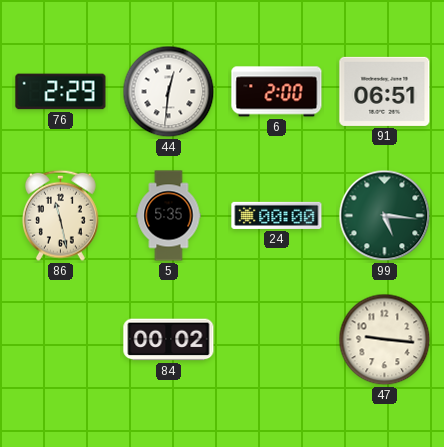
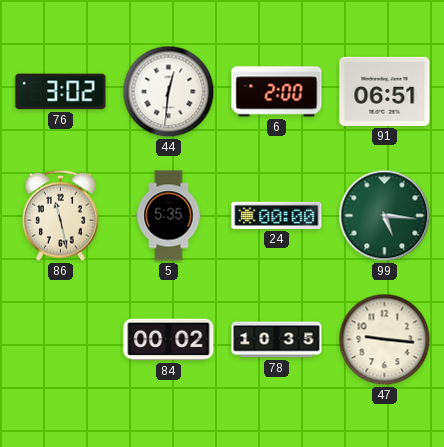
76: 2:29 -> 3:02 (61, 92)
78: none -> 10:35 (277, 340)
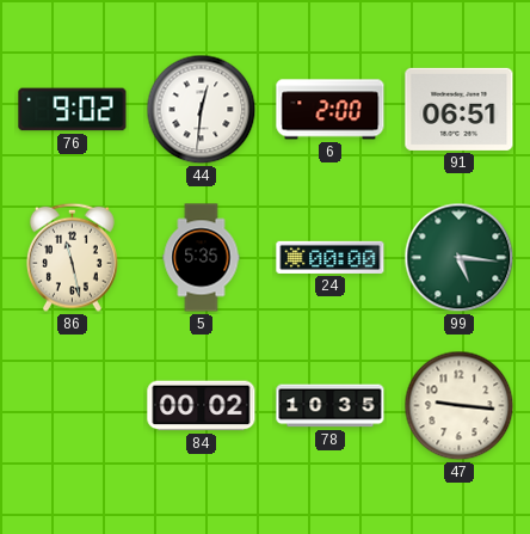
76: 3:02 -> 9:02 (73, 110)
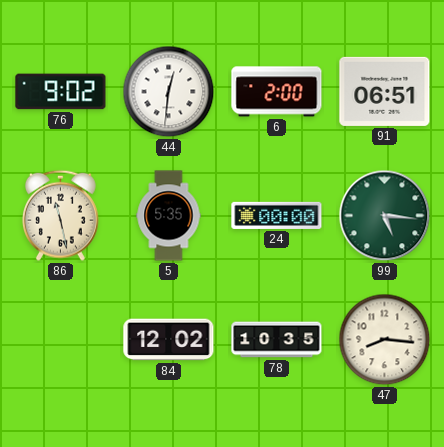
84: 00:02 -> 12:02 (169, 340)
47: 9:16 -> 8:16 (385, 340)
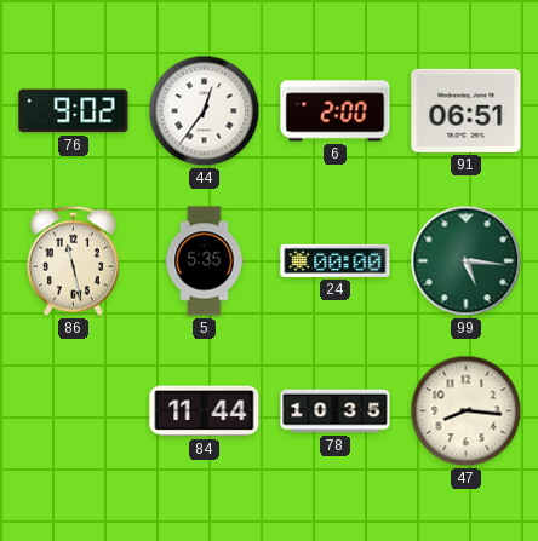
44: 12:31 -> 12:36 (205, 111)
84: 12:02 -> 11:44 (205, 411)
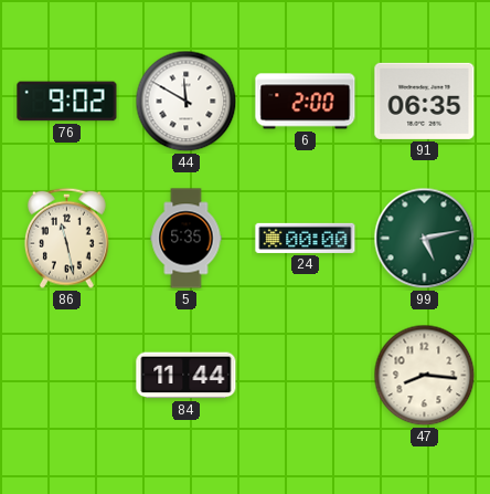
44: 12:36 -> 11:50 (187, 102)
91: 06:51 -> 06:35 (425, 101)
99: 5:16 -> 5:13 (425, 239)
78: 10:35 -> none (336, 411)
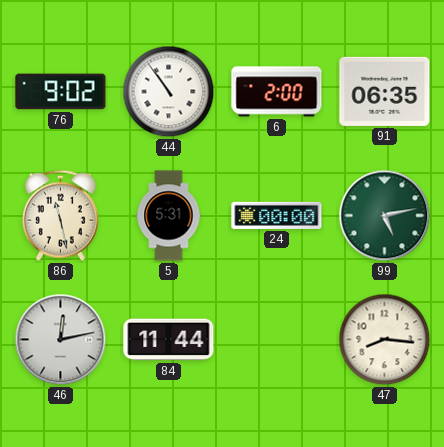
44: 11:50 -> 10:54 (169, 92)
5: 5:35 -> 5:31 (169, 216)
46: none -> 12:13 (61, 340)
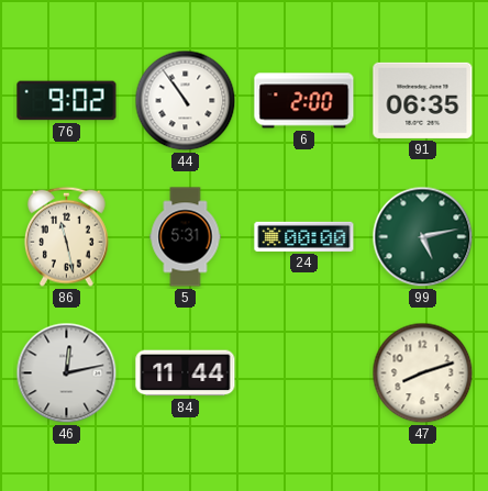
47: 8:16 -> 8:12 (423, 373)
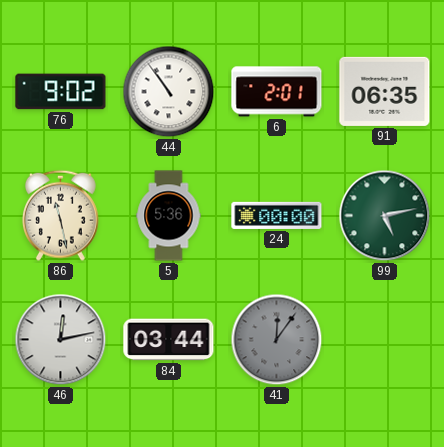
6: 2:00 -> 2:01 (277, 92)
5: 5:31 -> 5:36 (169, 216)
84: 11:44 -> 03:44 (169, 340)
41: none -> 12:06 (277, 340)
47: 8:12 -> none (423, 373)
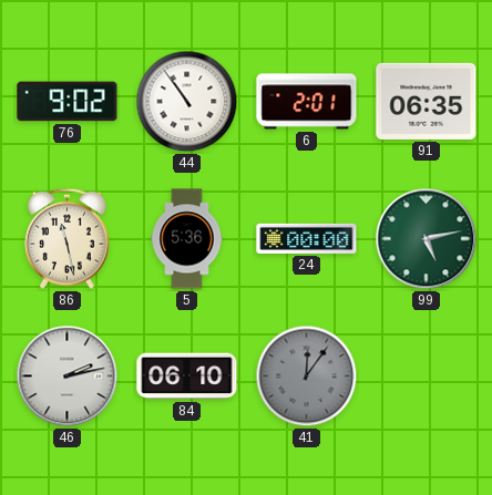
46: 12:13 -> 2:13 (68, 377)
84: 03:44 -> 06:10 (187, 377)
